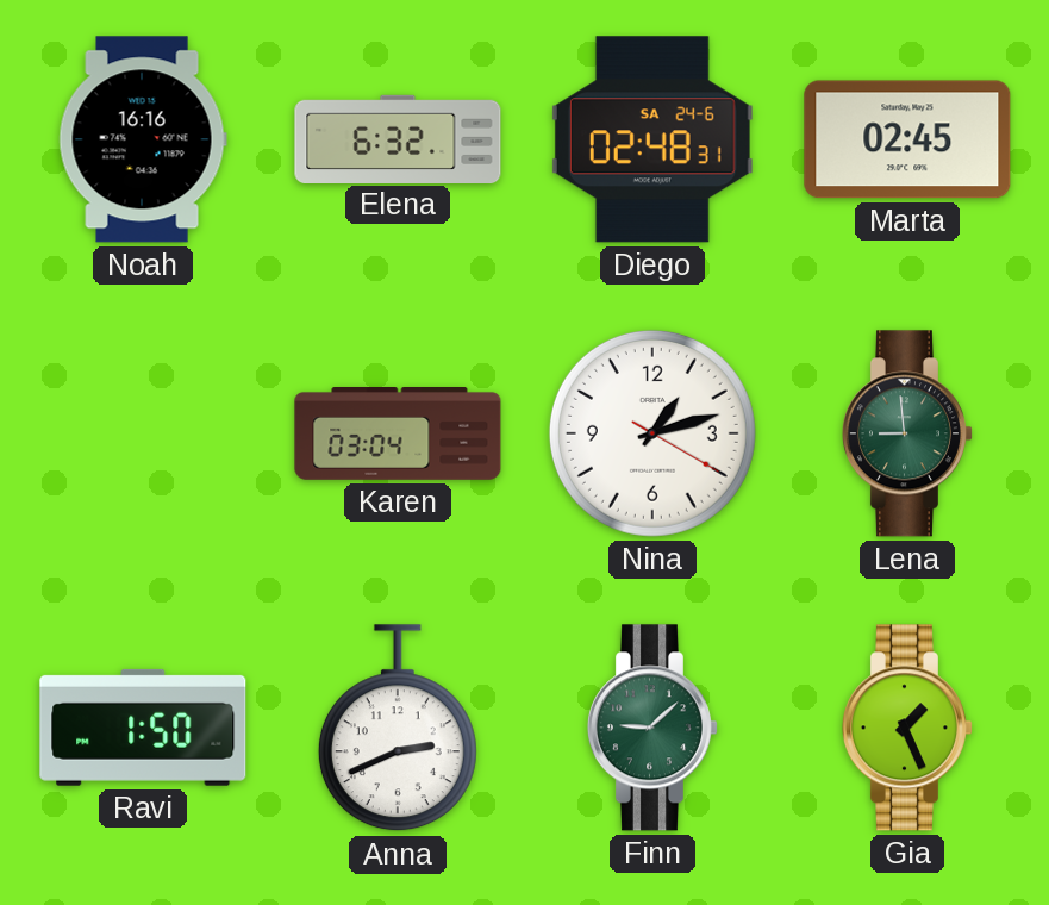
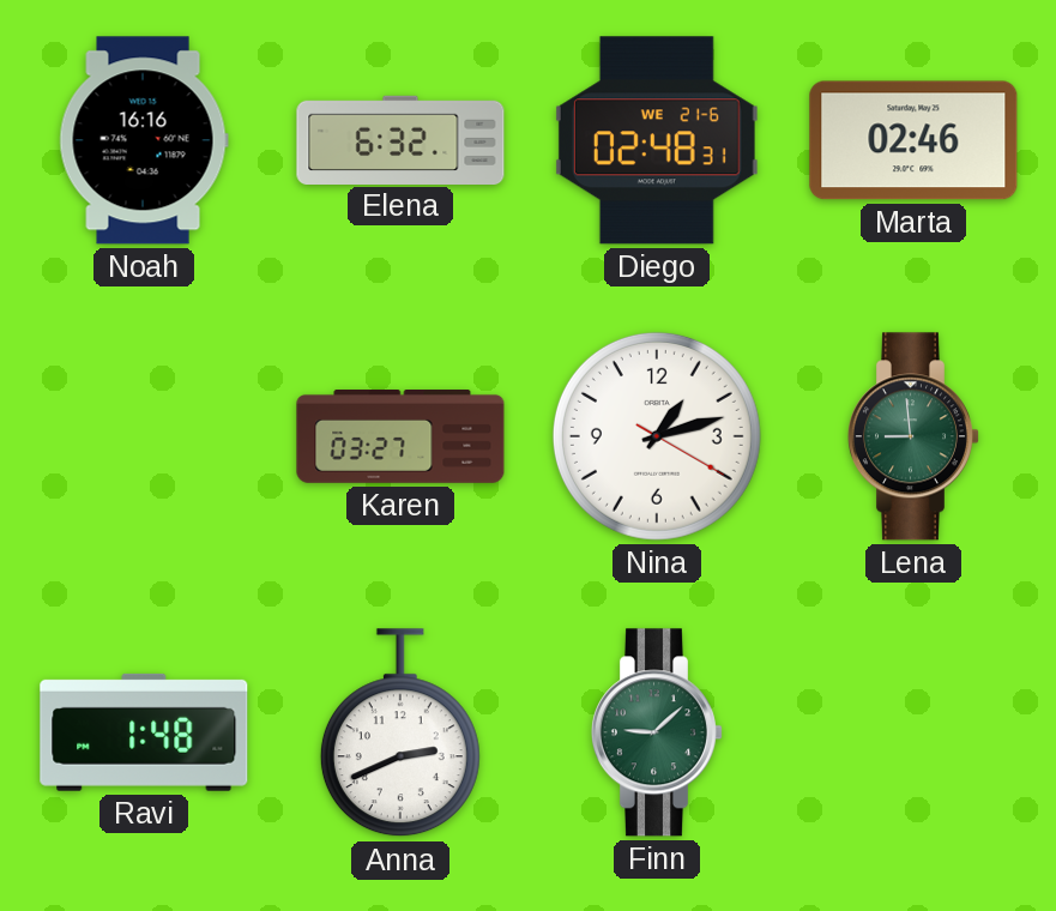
Diego date: SA 24-6 -> WE 21-6 (657, 140)
Marta: 02:45 -> 02:46 (913, 140)
Karen: 03:04 -> 03:27 (400, 438)
Ravi: 1:50 -> 1:48 (144, 732)
Gia: 1:26 -> none (907, 728)
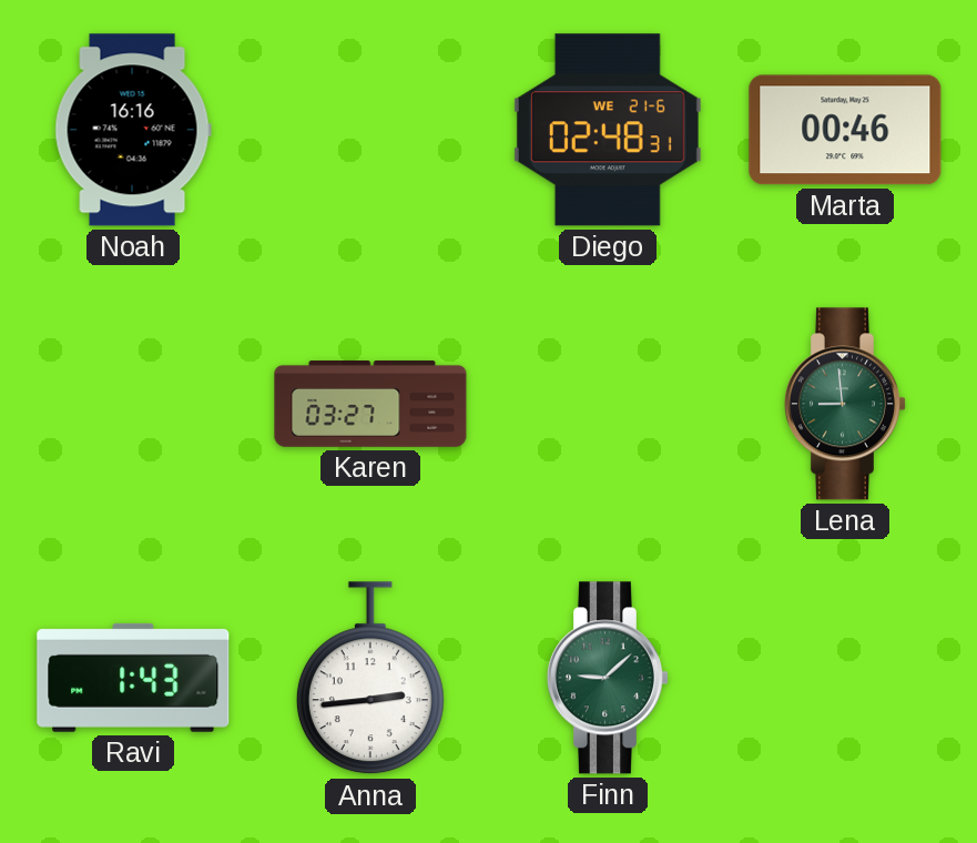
Elena: 6:32 -> none (400, 139)
Marta: 02:46 -> 00:46 (845, 130)
Nina: 1:12 -> none (657, 436)
Ravi: 1:48 -> 1:43 (133, 678)
Anna: 2:41 -> 2:44 (370, 679)
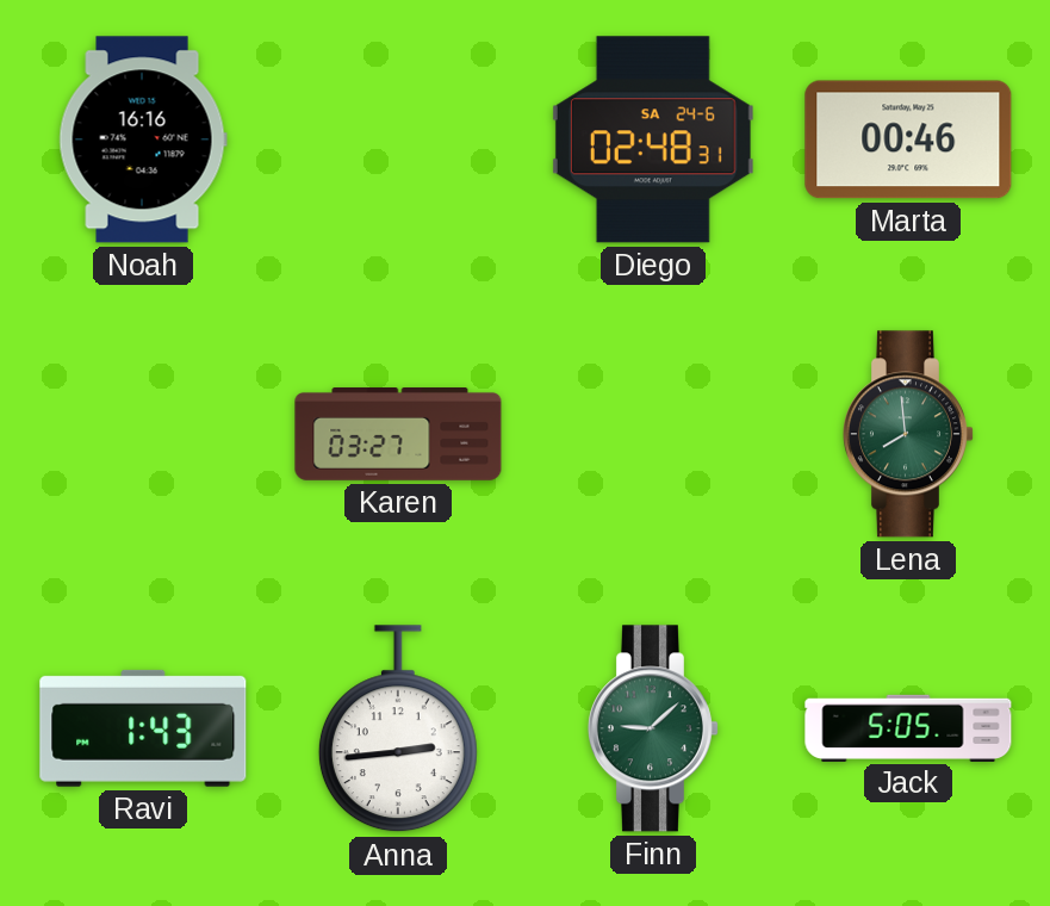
Diego date: WE 21-6 -> SA 24-6 (653, 139)
Lena: 8:59 -> 7:59 (908, 434)
Jack: none -> 5:05 (908, 727)
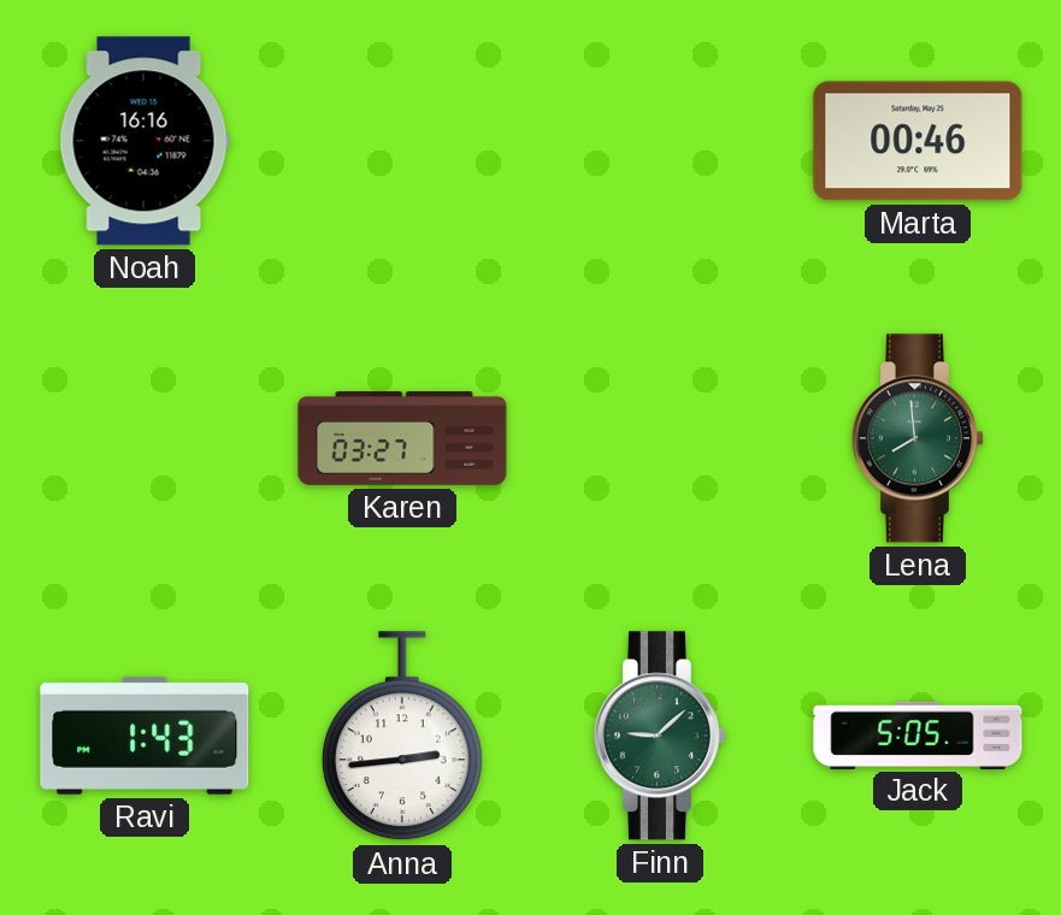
Diego: 02:48 -> none (653, 139)
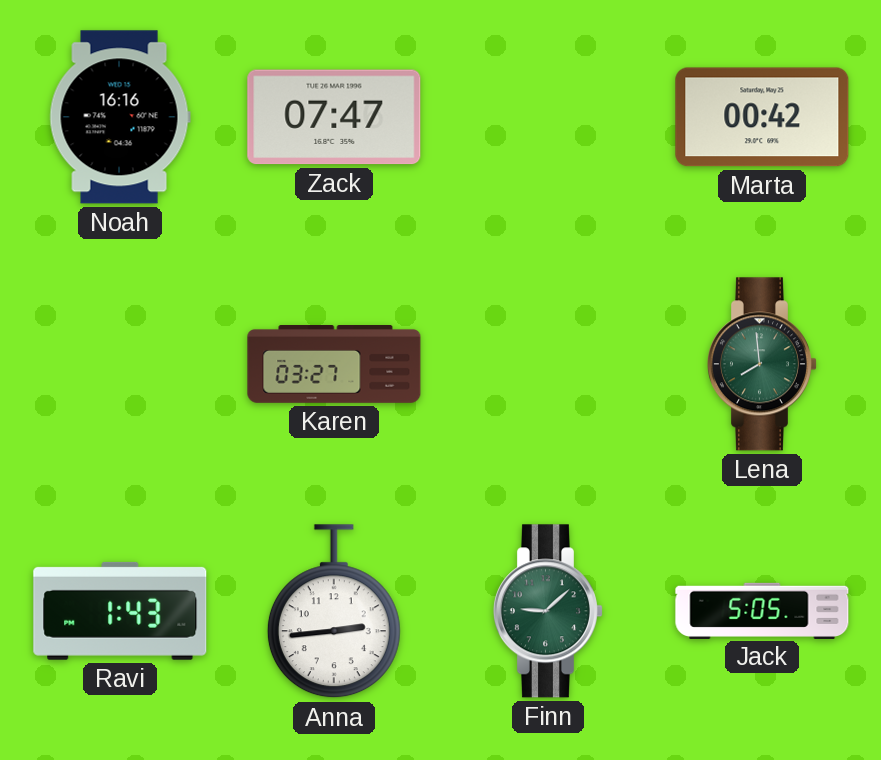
Zack: none -> 07:47 (334, 117)
Marta: 00:46 -> 00:42 (762, 117)
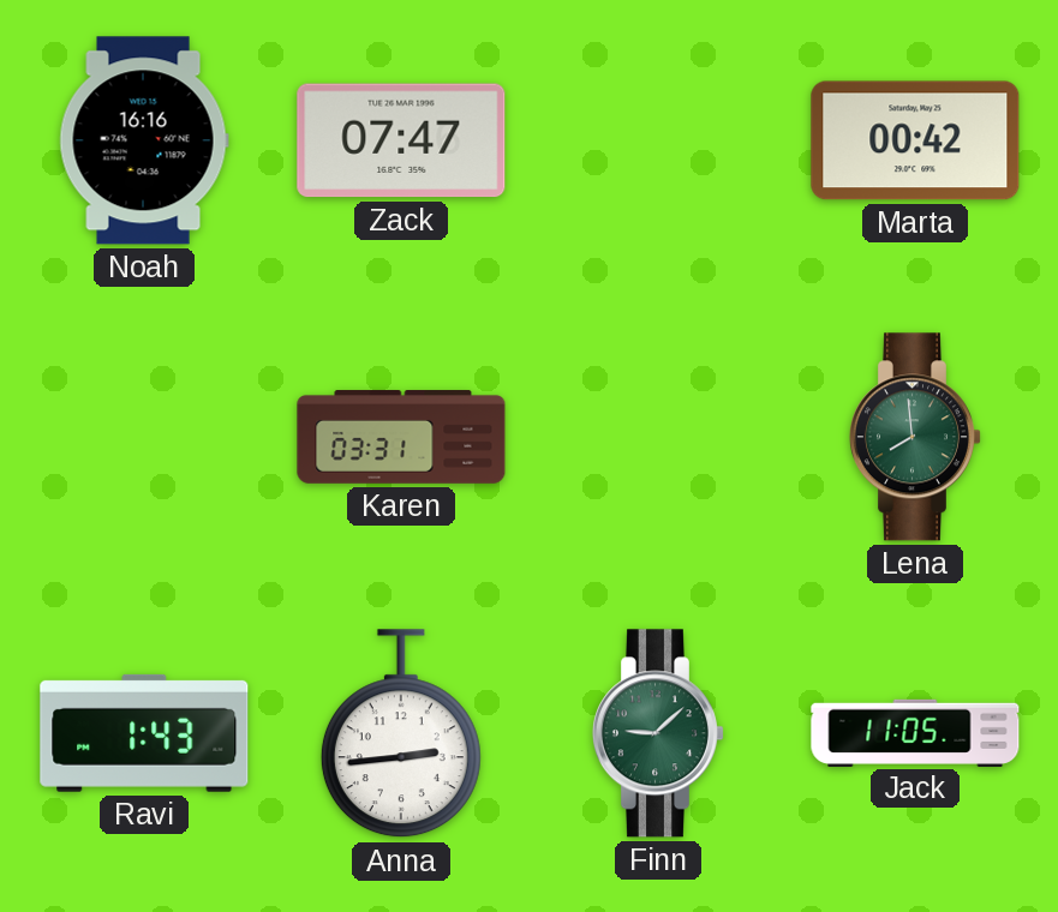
Karen: 03:27 -> 03:31 (401, 438)
Jack: 5:05 -> 11:05 (915, 732)
